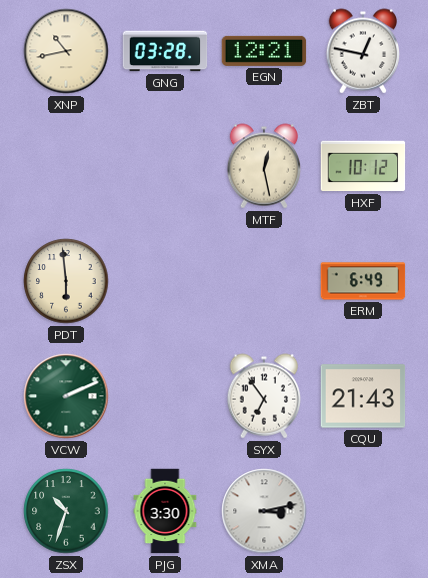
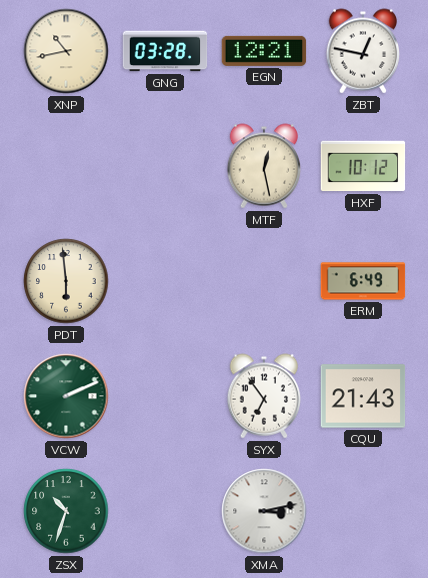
PJG: 3:30 -> none (165, 511)
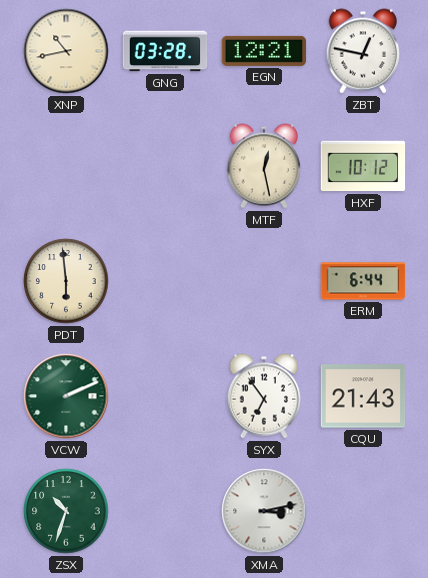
ERM: 6:49 -> 6:44 (363, 281)
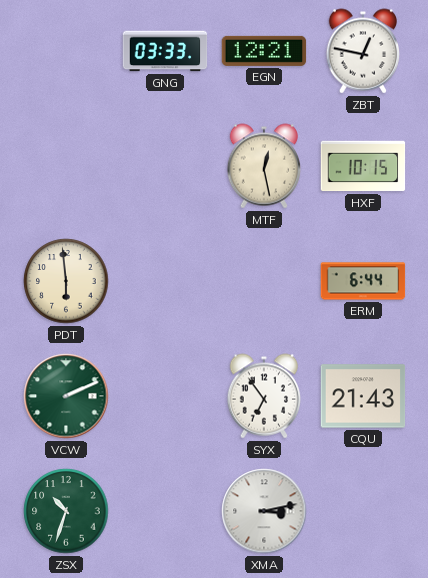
XNP: 10:43 -> none (66, 51)
GNG: 03:28 -> 03:33 (165, 51)
HXF: 10:12 -> 10:15 (363, 166)
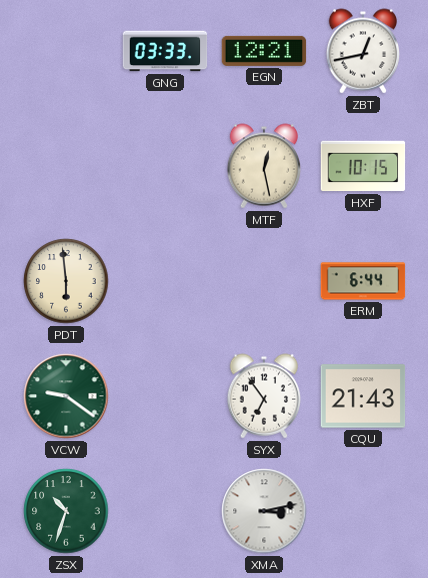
ZBT: 12:47 -> 12:43 (363, 51)
VCW: 2:11 -> 9:21 (66, 396)
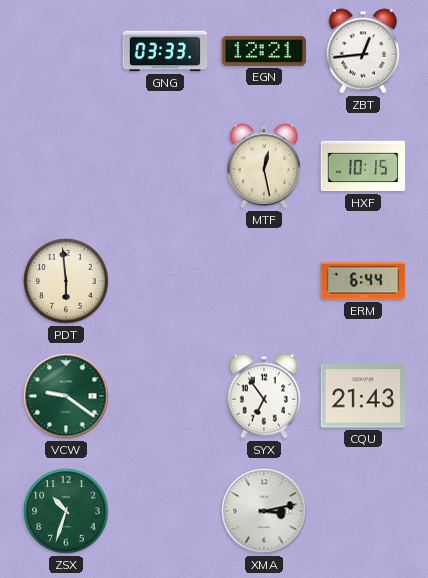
ZBT: 12:43 -> 12:44 (363, 51)
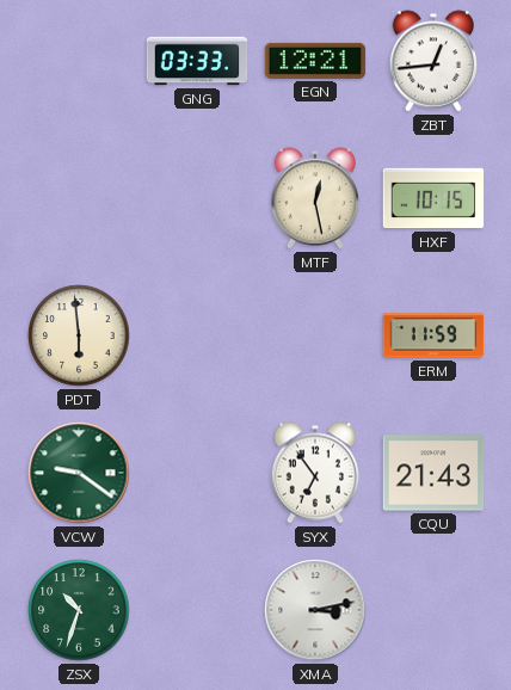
ERM: 6:44 -> 11:59 (433, 335)
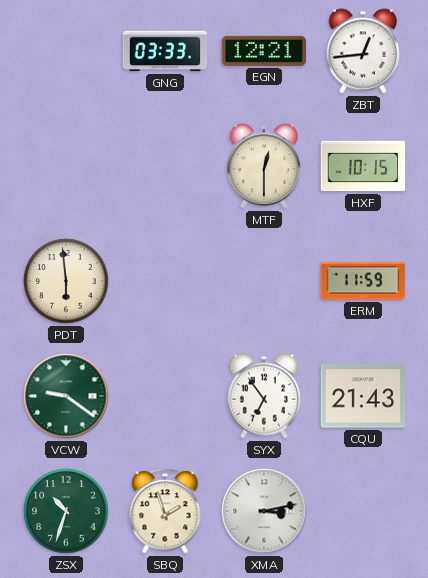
MTF: 12:28 -> 12:30 (264, 166)
SBQ: none -> 1:57 (165, 511)
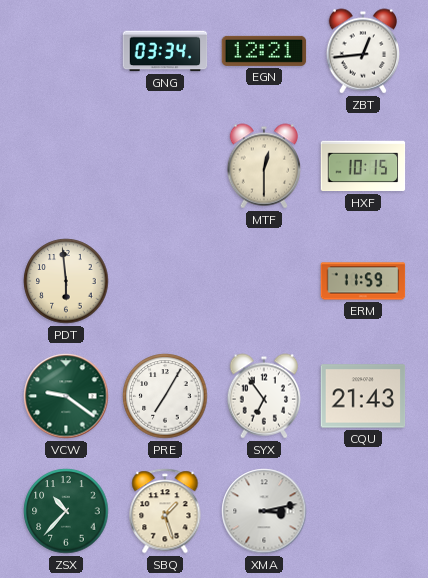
GNG: 03:33 -> 03:34 (165, 51)
PRE: none -> 7:05 (165, 396)
ZSX: 10:33 -> 10:37 (66, 511)
SBQ: 1:57 -> 1:27 (165, 511)
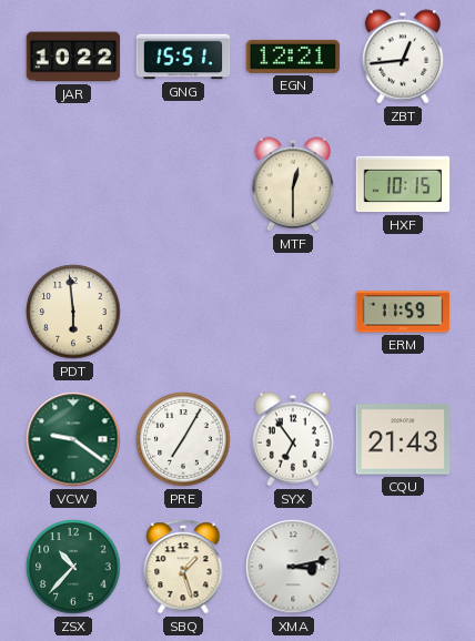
JAR: none -> 10:22 (73, 57)
GNG: 03:34 -> 15:51 (183, 57)
